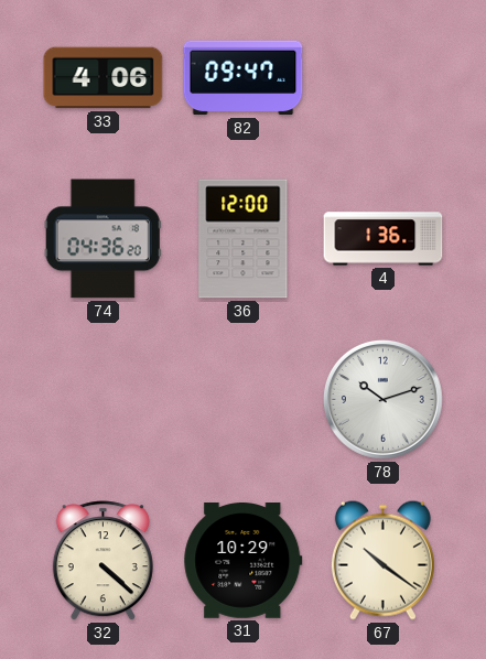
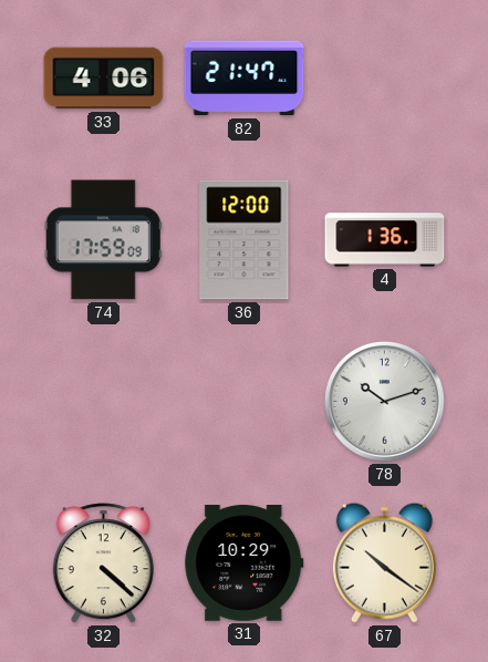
82: 09:47 -> 21:47 (245, 79)
74: 04:36 -> 17:59 (103, 240)
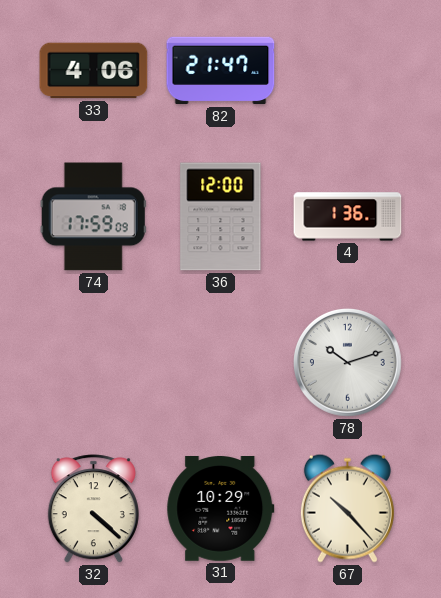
67: 10:21 -> 10:23 (347, 508)
